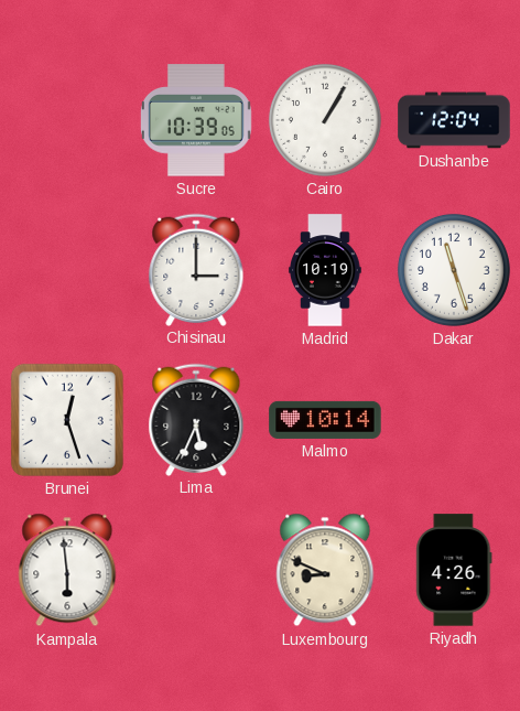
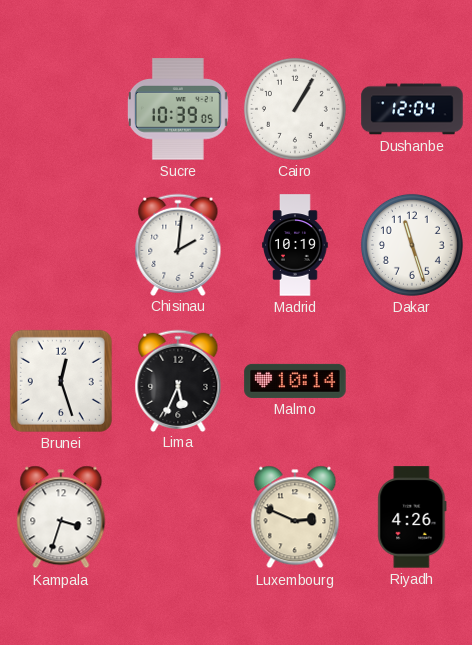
Chisinau: 3:00 -> 2:01 (178, 244)
Kampala: 5:59 -> 3:33 (61, 517)
Luxembourg: 8:49 -> 2:49 (295, 517)
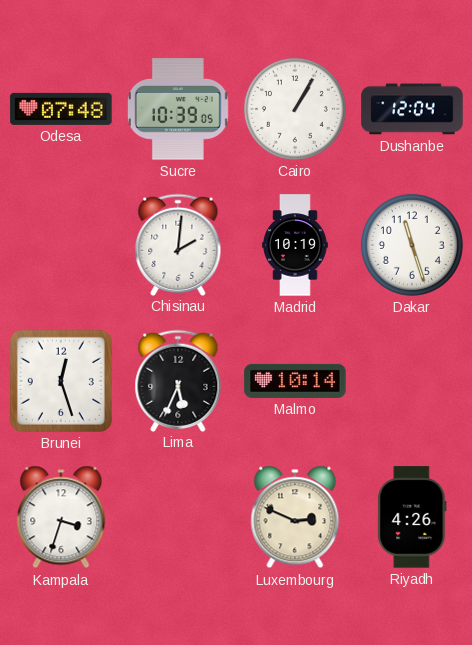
Odesa: none -> 07:48 (61, 109)
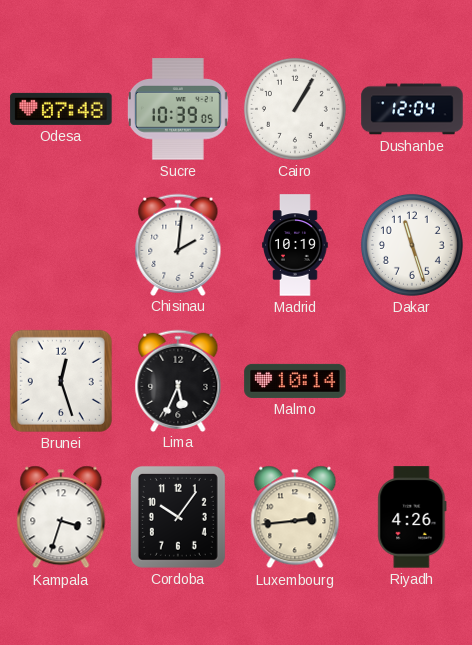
Cordoba: none -> 10:06 (178, 517)
Luxembourg: 2:49 -> 2:44 (295, 517)
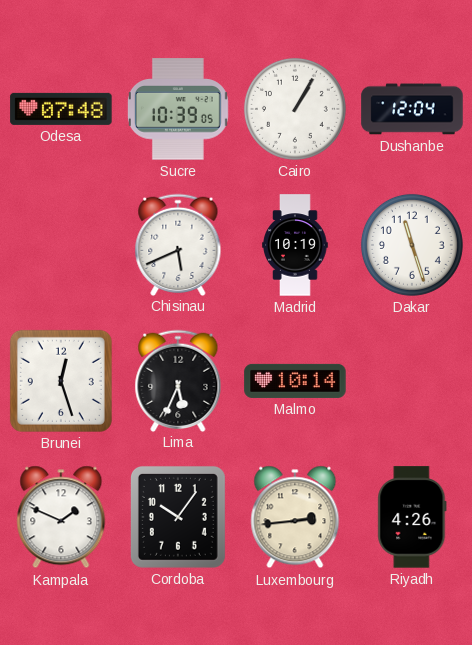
Chisinau: 2:01 -> 5:41 (178, 244)
Kampala: 3:33 -> 1:49 (61, 517)
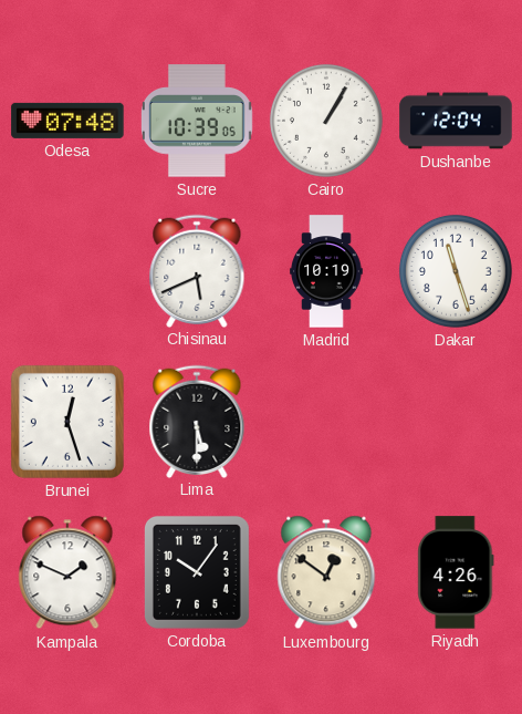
Lima: 5:34 -> 5:30 (197, 421)
Malmo: 10:14 -> none (295, 381)
Luxembourg: 2:44 -> 12:51 (326, 572)
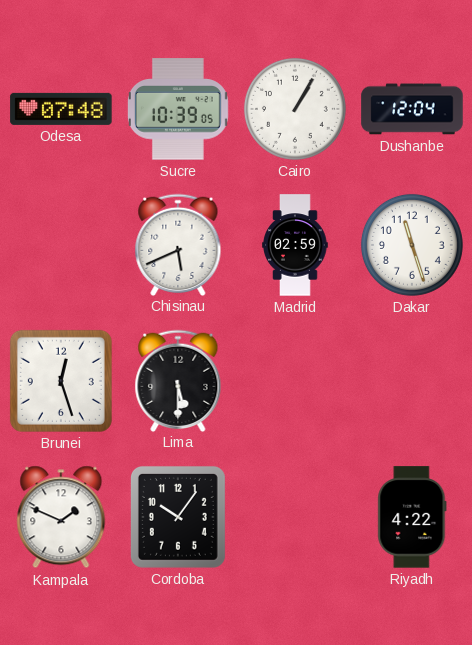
Madrid: 10:19 -> 02:59 (295, 245)
Luxembourg: 12:51 -> none (326, 572)
Riyadh: 4:26 -> 4:22 (412, 517)
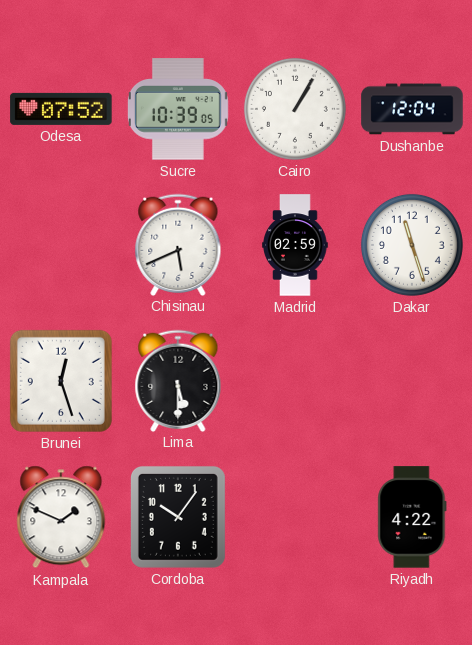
Odesa: 07:48 -> 07:52 (61, 109)
